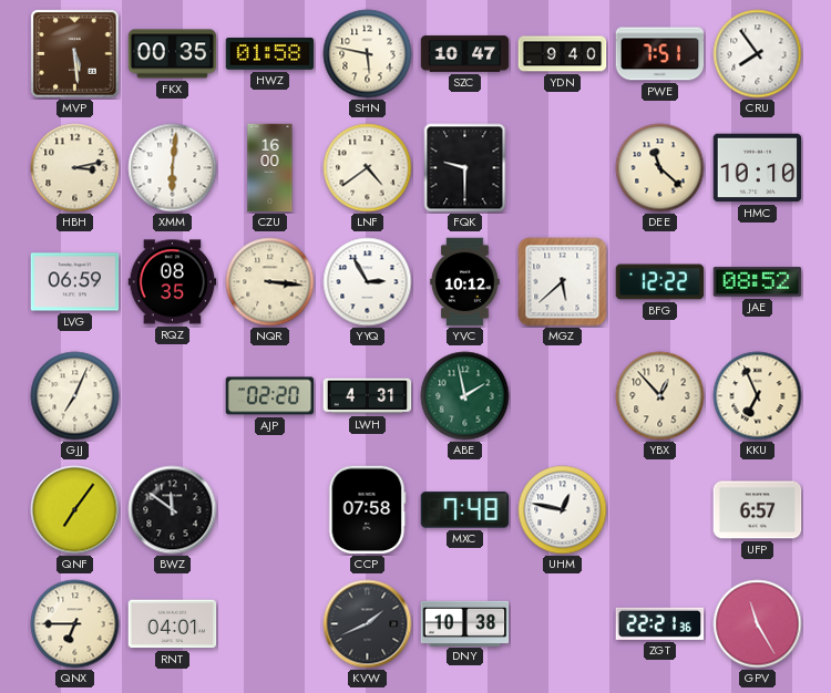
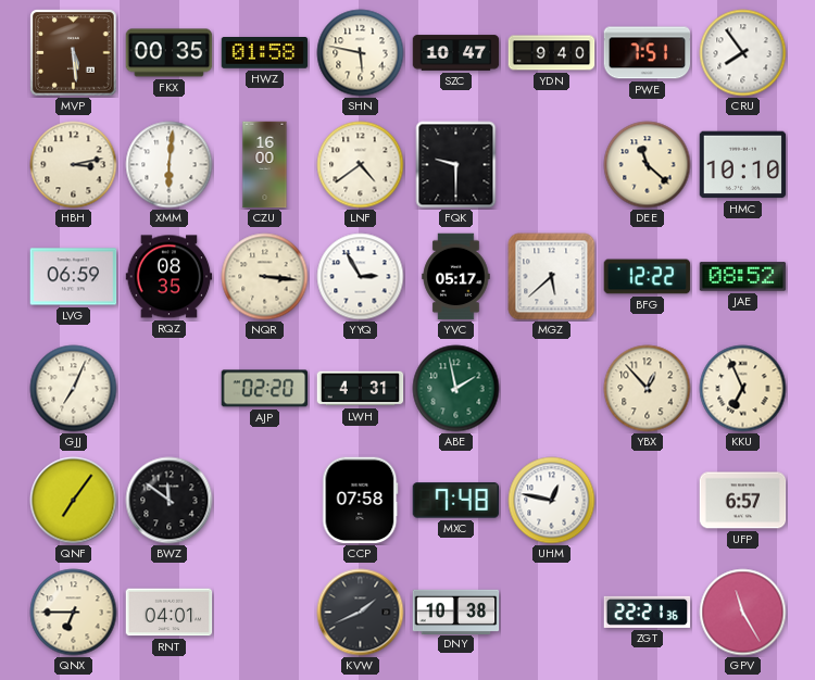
YVC: 10:12 -> 05:17 (456, 277)
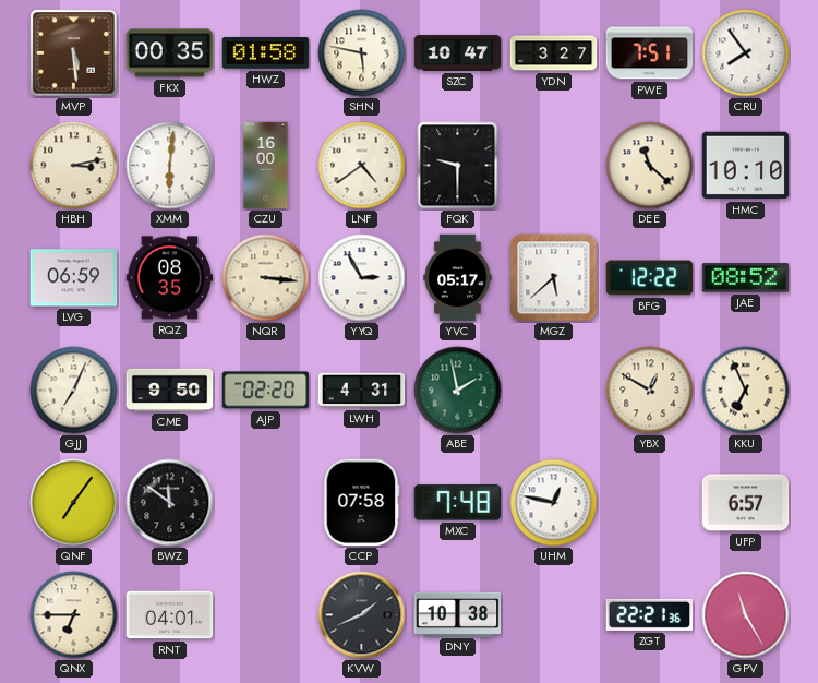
YDN: 9:40 -> 3:27 (554, 53)
CME: none -> 9:50 (170, 390)
YBX: 12:53 -> 12:50 (650, 391)
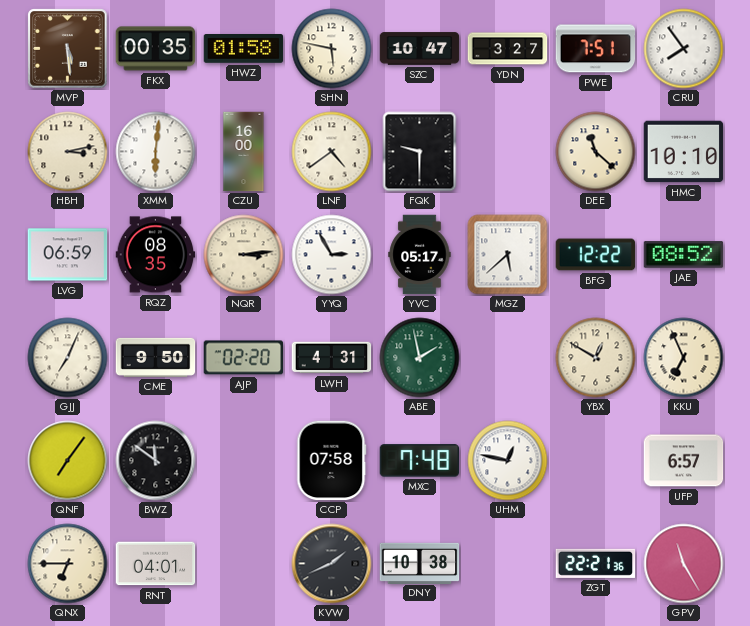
NQR: 3:16 -> 3:14 (244, 255)
